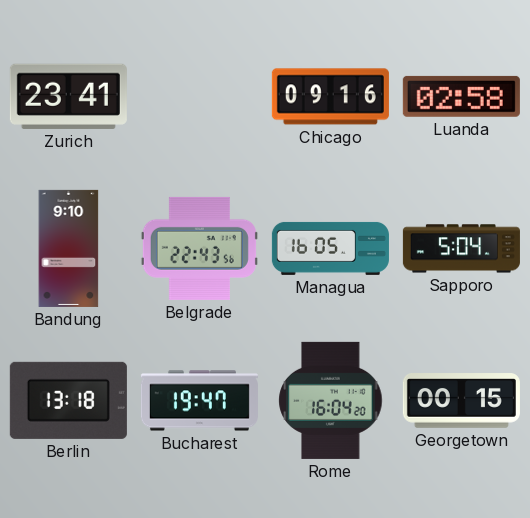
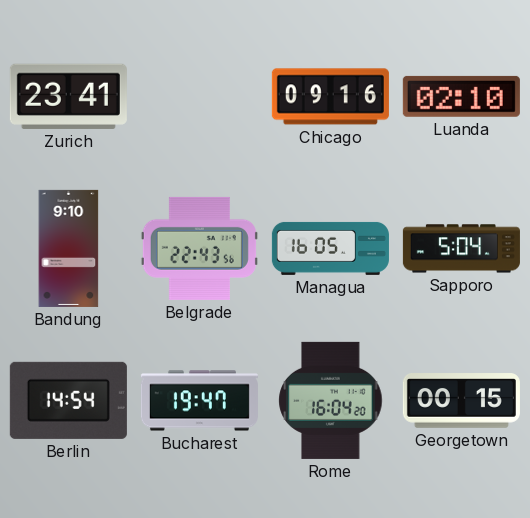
Luanda: 02:58 -> 02:10 (461, 96)
Berlin: 13:18 -> 14:54 (68, 400)
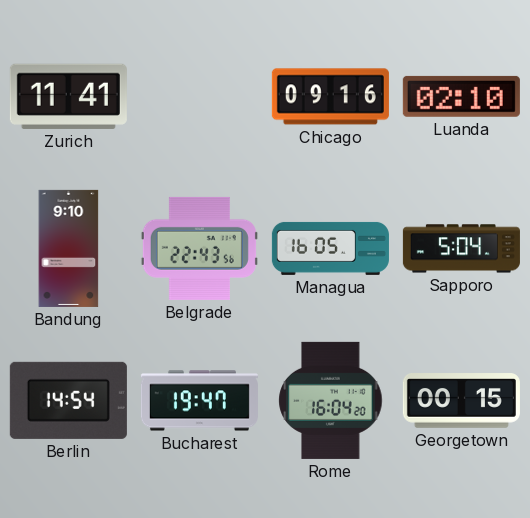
Zurich: 23:41 -> 11:41 (68, 96)
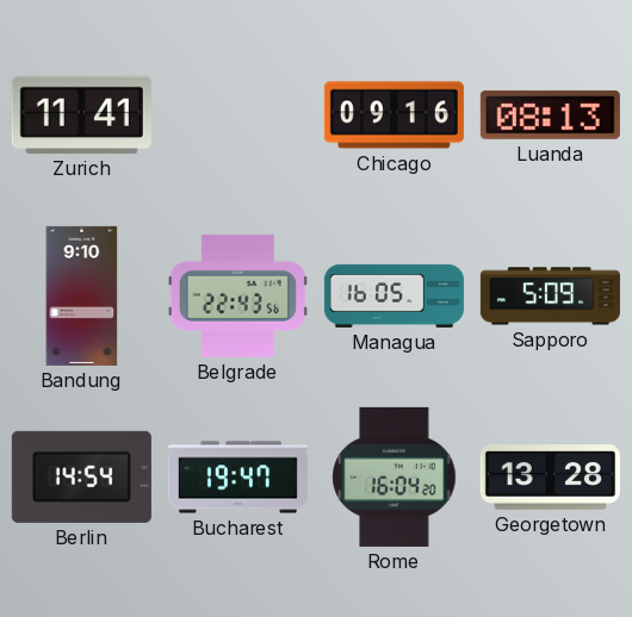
Luanda: 02:10 -> 08:13 (550, 114)
Sapporo: 5:04 -> 5:09 (550, 297)
Georgetown: 00:15 -> 13:28 (550, 478)
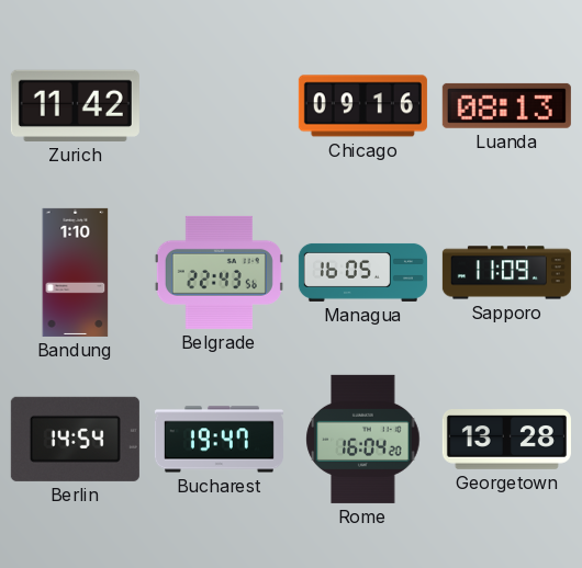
Zurich: 11:41 -> 11:42 (75, 105)
Bandung: 9:10 -> 1:10 (76, 272)
Sapporo: 5:09 -> 11:09 (506, 273)
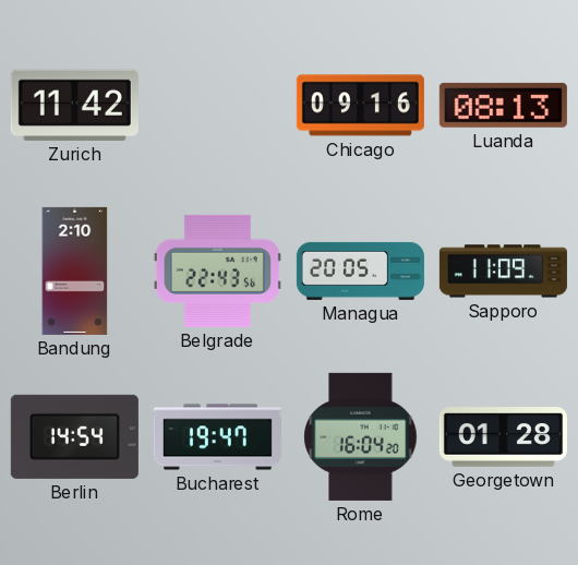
Bandung: 1:10 -> 2:10 (75, 271)
Managua: 16:05 -> 20:05 (360, 271)
Georgetown: 13:28 -> 01:28 (503, 437)
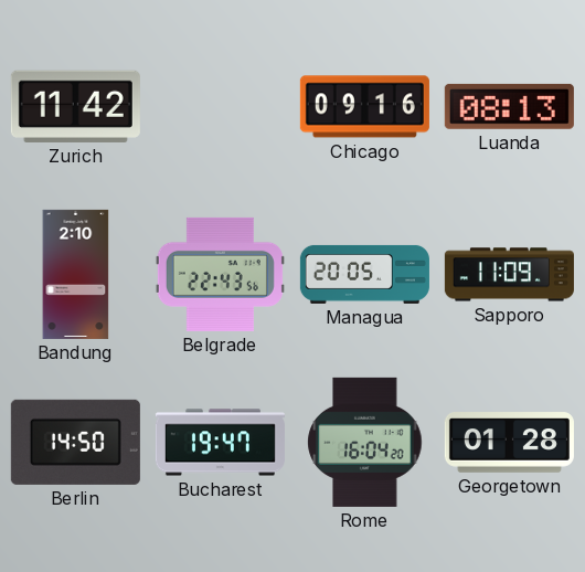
Berlin: 14:54 -> 14:50 (75, 442)
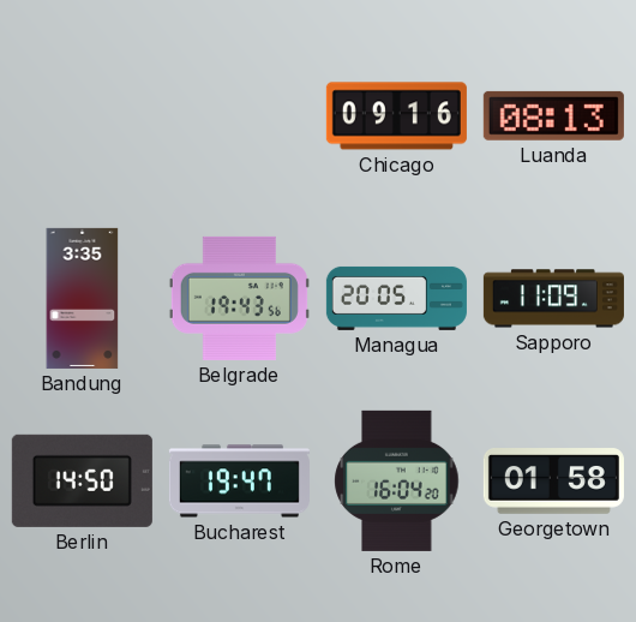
Zurich: 11:42 -> none (75, 106)
Bandung: 2:10 -> 3:35 (83, 298)
Belgrade: 22:43 -> 19:43 (239, 298)
Georgetown: 01:28 -> 01:58 (553, 482)
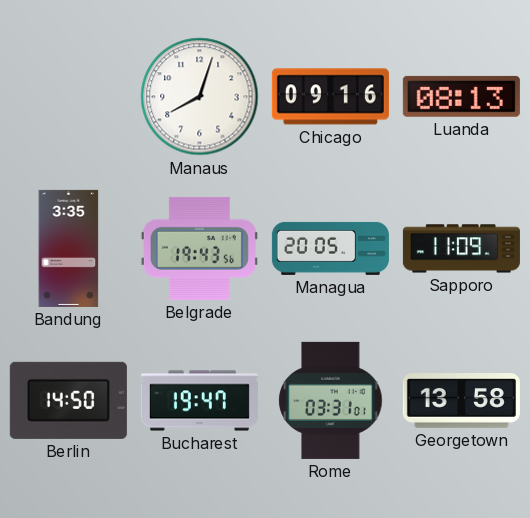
Manaus: none -> 8:03 (200, 97)
Rome: 16:04 -> 03:31 (331, 400)
Georgetown: 01:58 -> 13:58 (461, 401)
